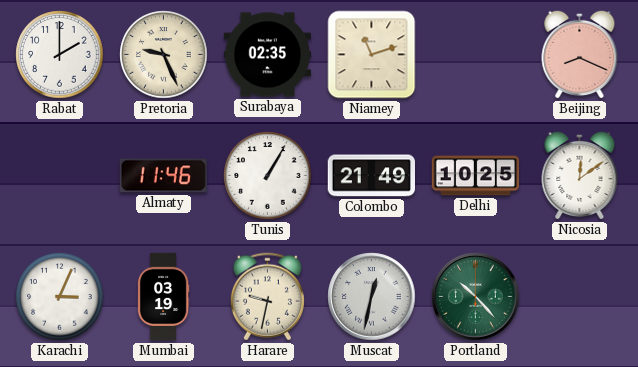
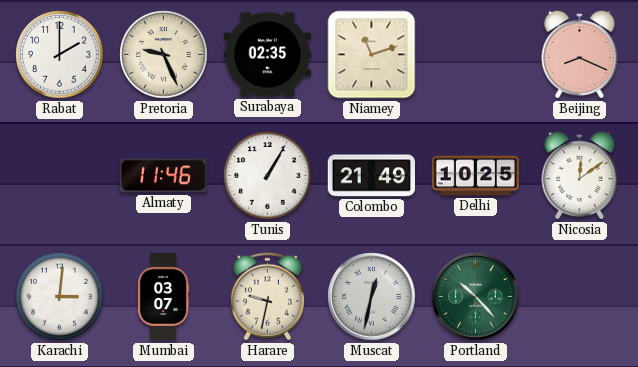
Karachi: 3:04 -> 3:01 (60, 297)
Mumbai: 03:19 -> 03:07 (163, 297)
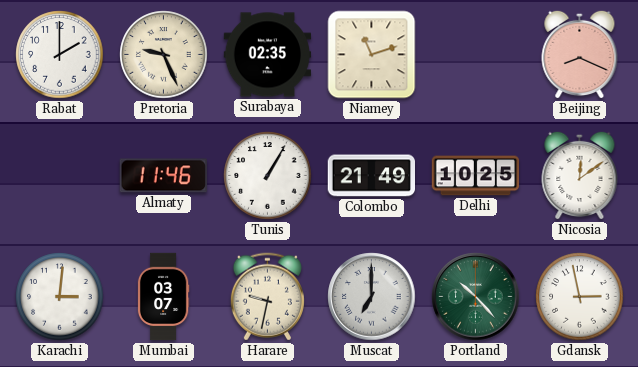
Muscat: 12:32 -> 7:00 (372, 297)
Gdansk: none -> 2:58 (580, 297)
